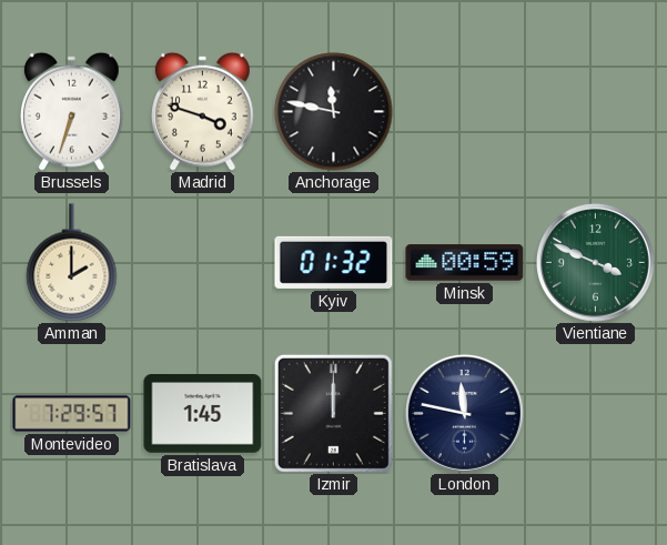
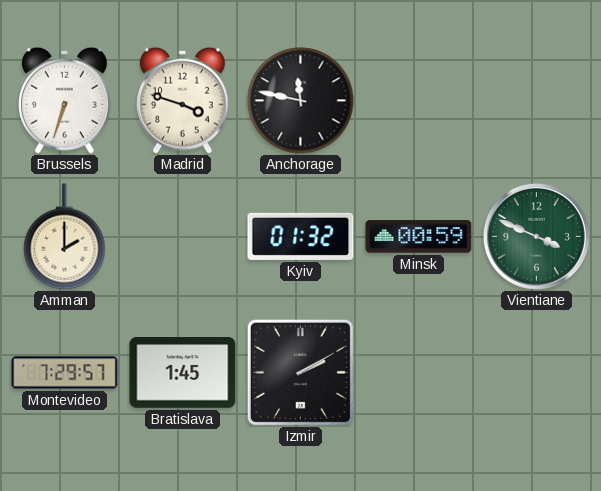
Izmir: 12:00 -> 2:10 (300, 372)
London: 11:47 -> none (464, 413)
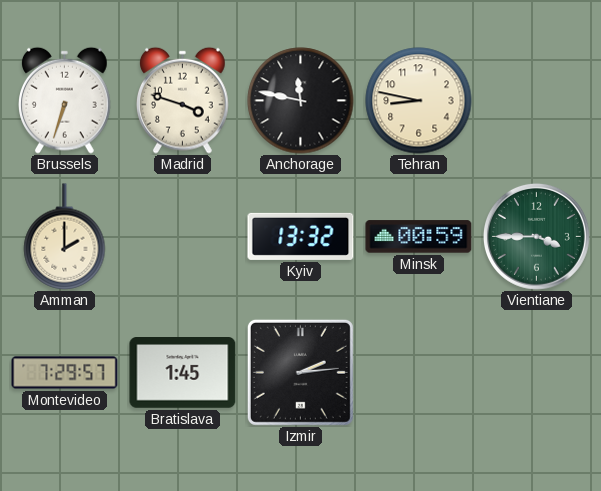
Tehran: none -> 8:47 (419, 101)
Kyiv: 01:32 -> 13:32 (301, 236)
Vientiane: 3:49 -> 3:45 (536, 236)
Izmir: 2:10 -> 2:14 (300, 372)
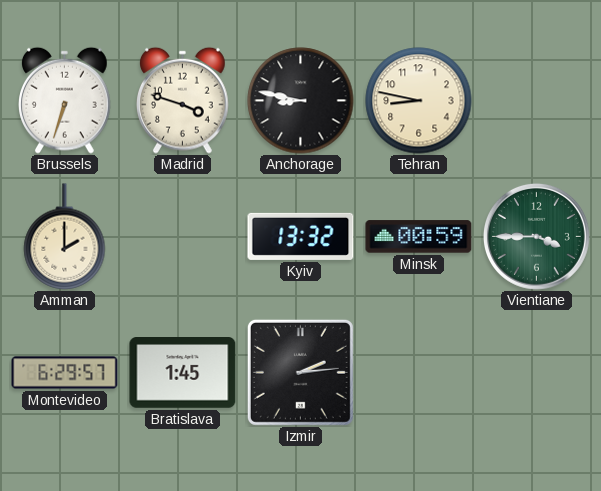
Anchorage: 11:47 -> 8:47 (301, 101)
Montevideo: 7:29 -> 6:29 (65, 373)
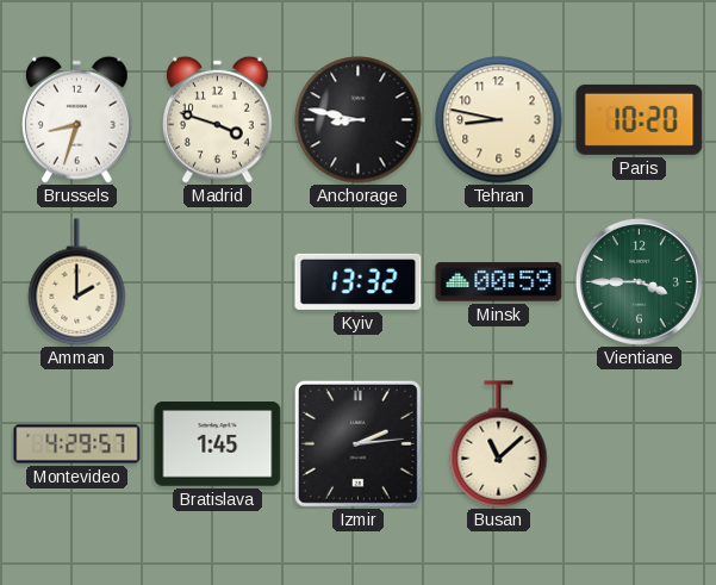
Brussels: 6:33 -> 8:33 (77, 119)
Paris: none -> 10:20 (640, 119)
Montevideo: 6:29 -> 4:29 (77, 444)
Busan: none -> 11:08 (499, 444)
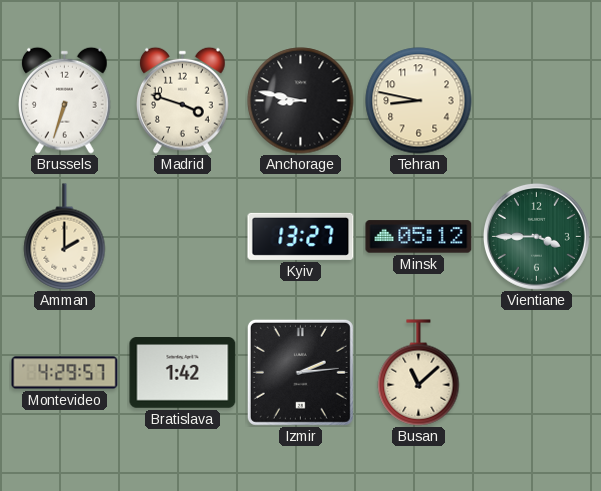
Brussels: 8:33 -> 6:33 (65, 100)
Paris: 10:20 -> none (640, 119)
Kyiv: 13:32 -> 13:27 (301, 236)
Minsk: 00:59 -> 05:12 (419, 237)
Bratislava: 1:45 -> 1:42 (183, 373)
